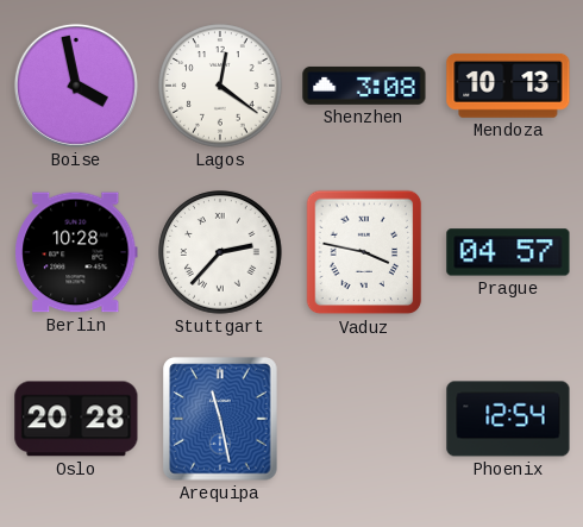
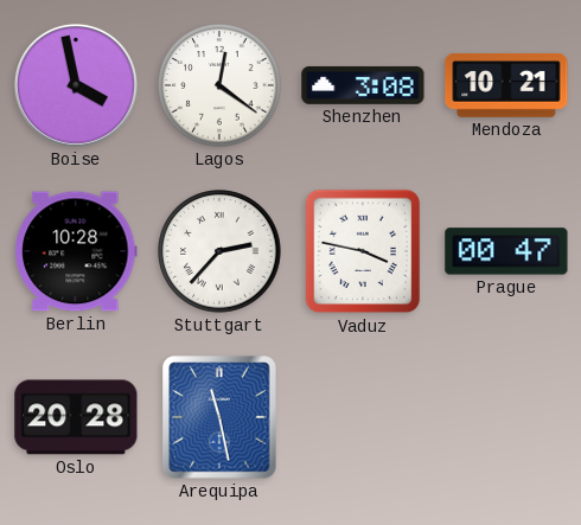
Mendoza: 10:13 -> 10:21 (506, 85)
Prague: 04:57 -> 00:47 (506, 251)
Phoenix: 12:54 -> none (508, 419)
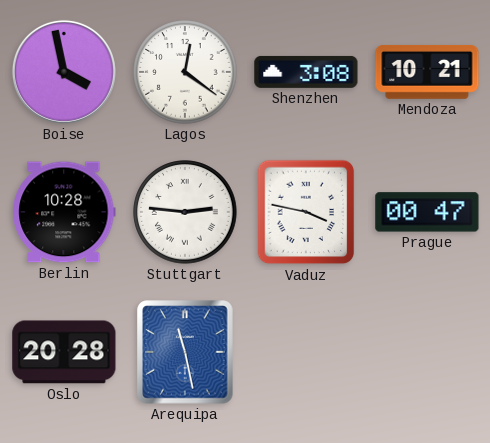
Stuttgart: 2:37 -> 2:46 (185, 212)
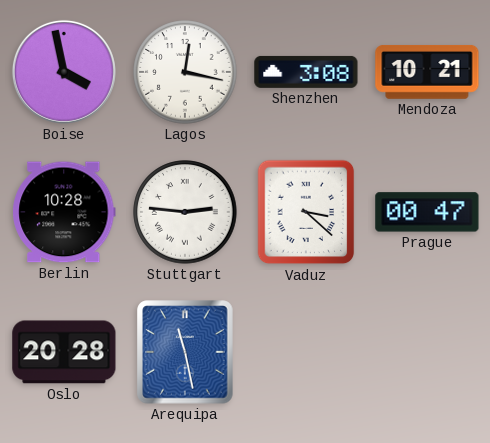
Lagos: 12:21 -> 12:17 (185, 72)
Vaduz: 3:47 -> 3:22 (306, 212)
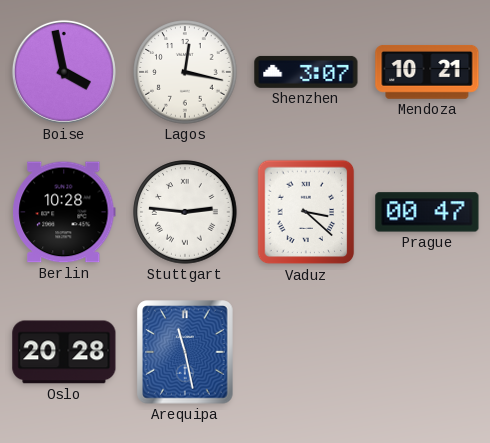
Shenzhen: 3:08 -> 3:07 (306, 72)
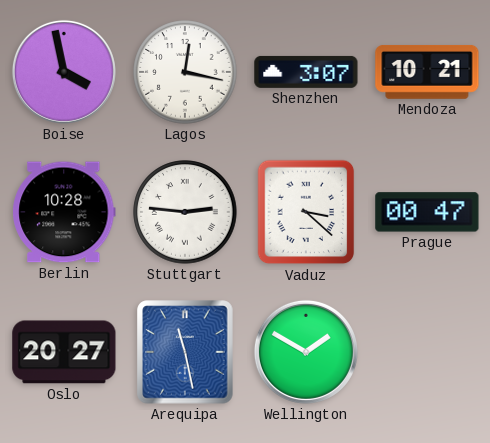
Oslo: 20:28 -> 20:27 (64, 352)
Wellington: none -> 1:50 (306, 352)
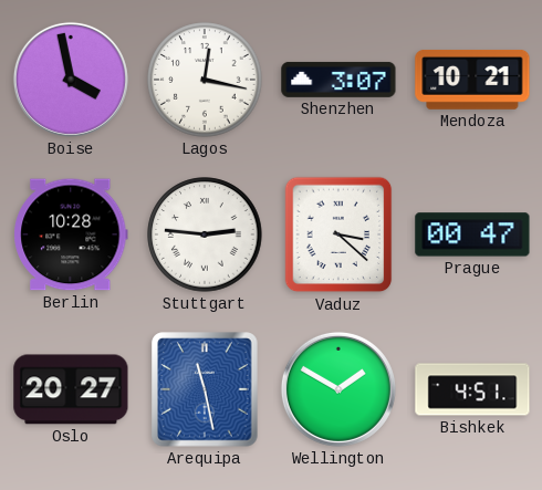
Bishkek: none -> 4:51 (472, 389)
